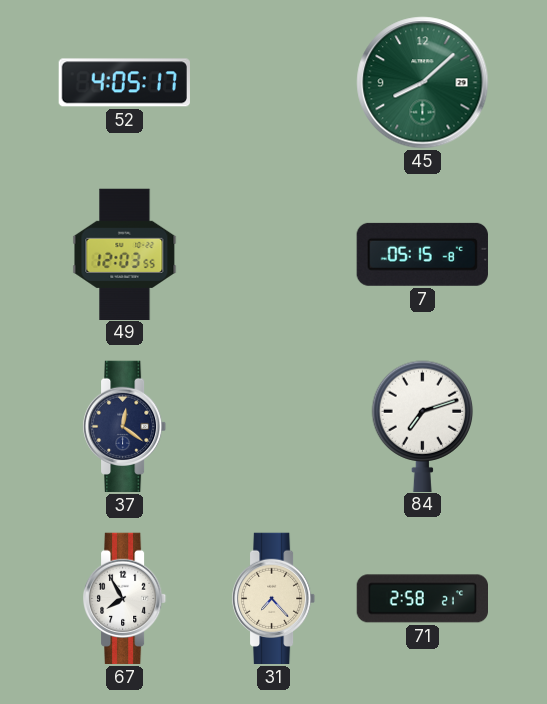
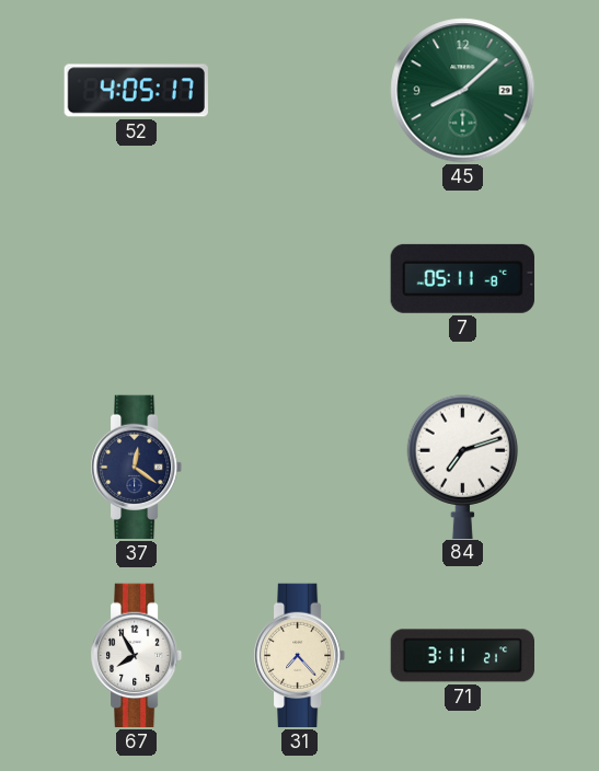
49: 12:03 -> none (125, 254)
7: 05:15 -> 05:11 (462, 278)
71: 2:58 -> 3:11 (462, 656)
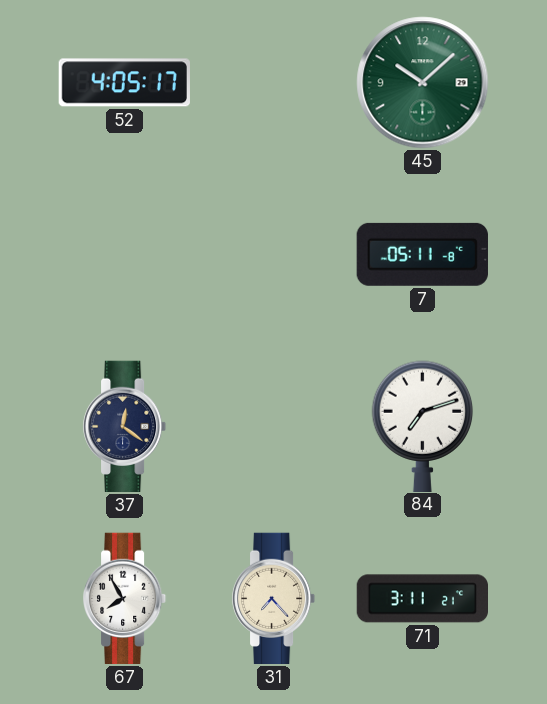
45: 8:08 -> 10:08 (423, 83)
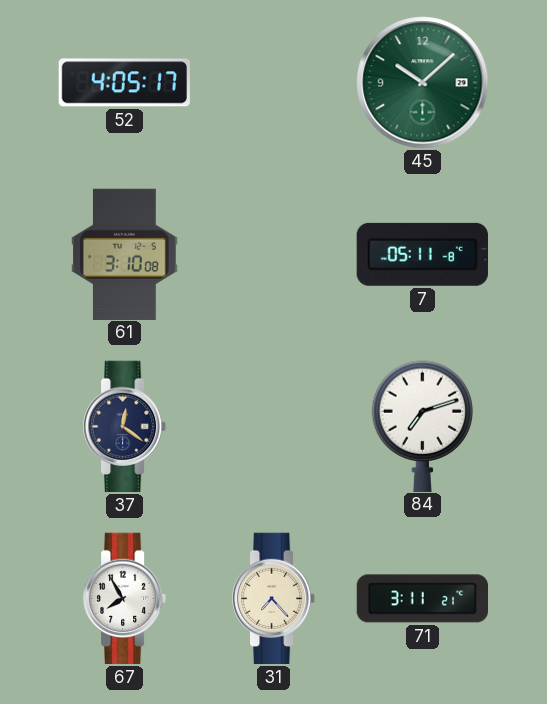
61: none -> 3:10 (125, 254)
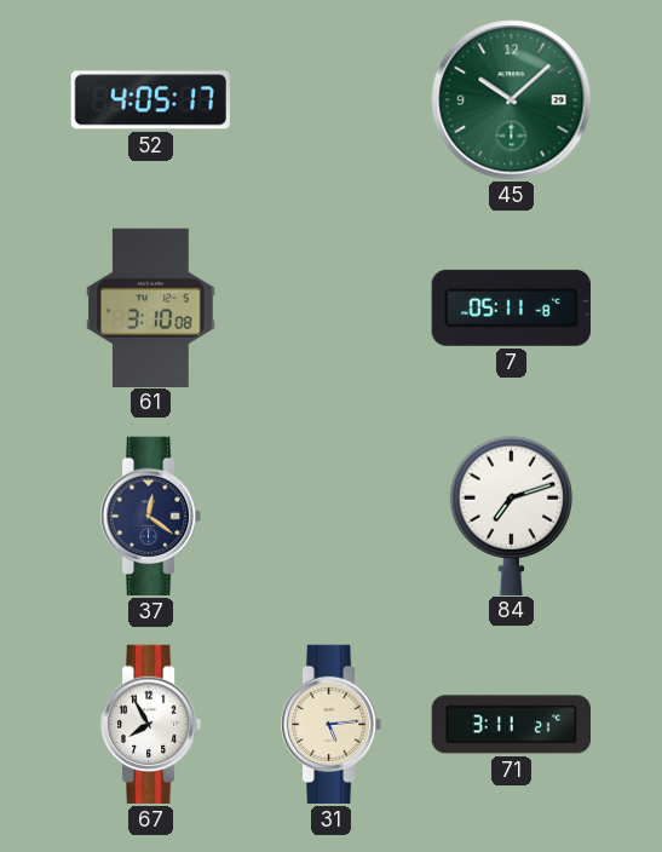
31: 7:23 -> 5:14 (333, 725)
